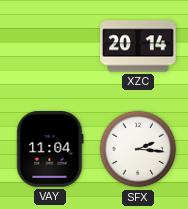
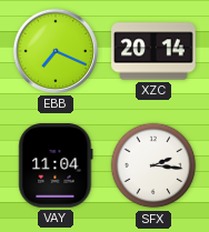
EBB: none -> 7:19 (56, 51)
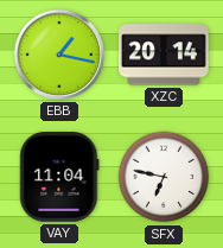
EBB: 7:19 -> 1:17 (59, 55)
SFX: 2:16 -> 6:47 (164, 177)
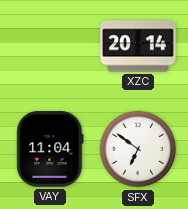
EBB: 1:17 -> none (59, 55)
SFX: 6:47 -> 6:51 (138, 149)
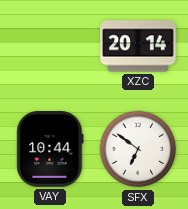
VAY: 11:04 -> 10:44 (50, 149)
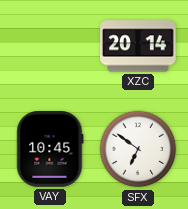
VAY: 10:44 -> 10:45 (50, 149)
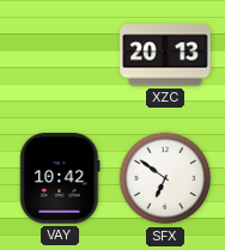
XZC: 20:14 -> 20:13 (165, 55)
VAY: 10:45 -> 10:42 (60, 178)
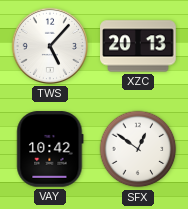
TWS: none -> 5:07 (50, 46)
SFX: 6:51 -> 12:51 (138, 149)
